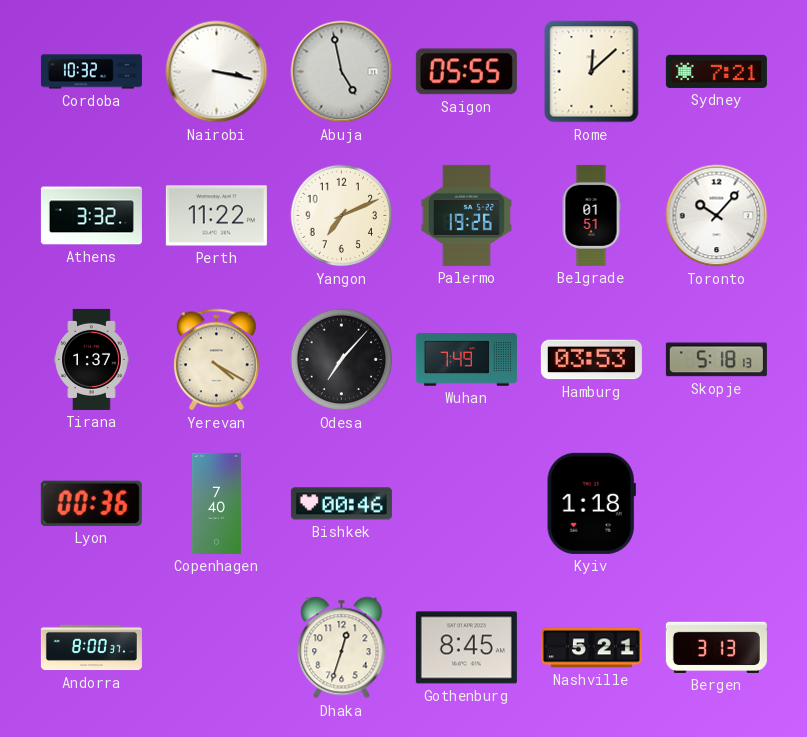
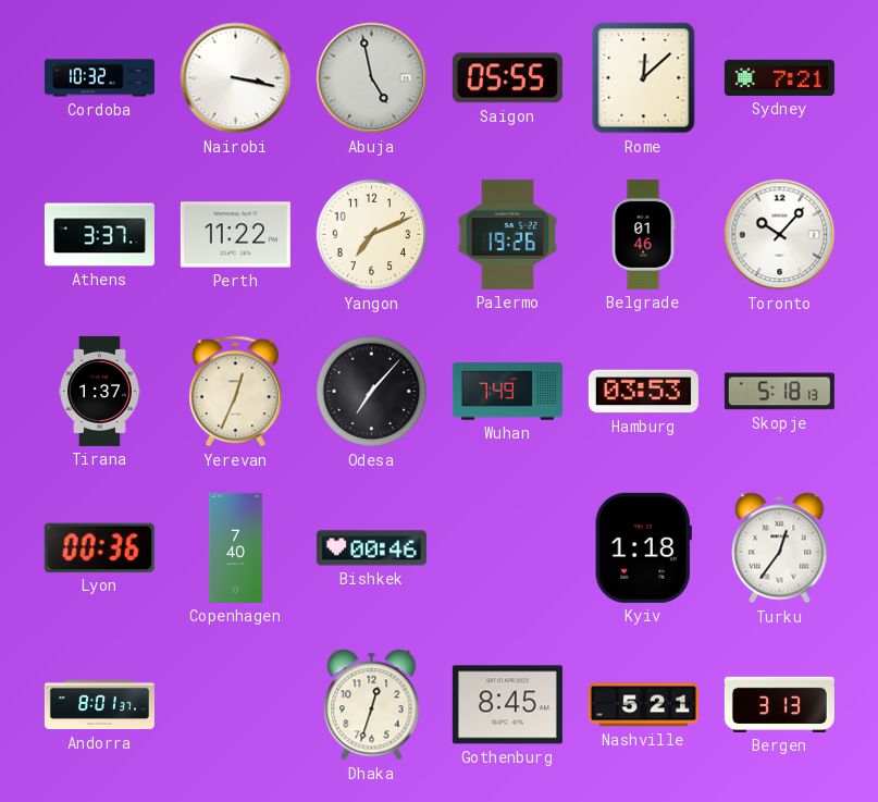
Athens: 3:32 -> 3:37 (99, 235)
Belgrade: 01:51 -> 01:46 (643, 234)
Yerevan: 4:20 -> 12:34 (236, 392)
Turku: none -> 12:36 (780, 548)
Andorra: 8:00 -> 8:01 (99, 705)
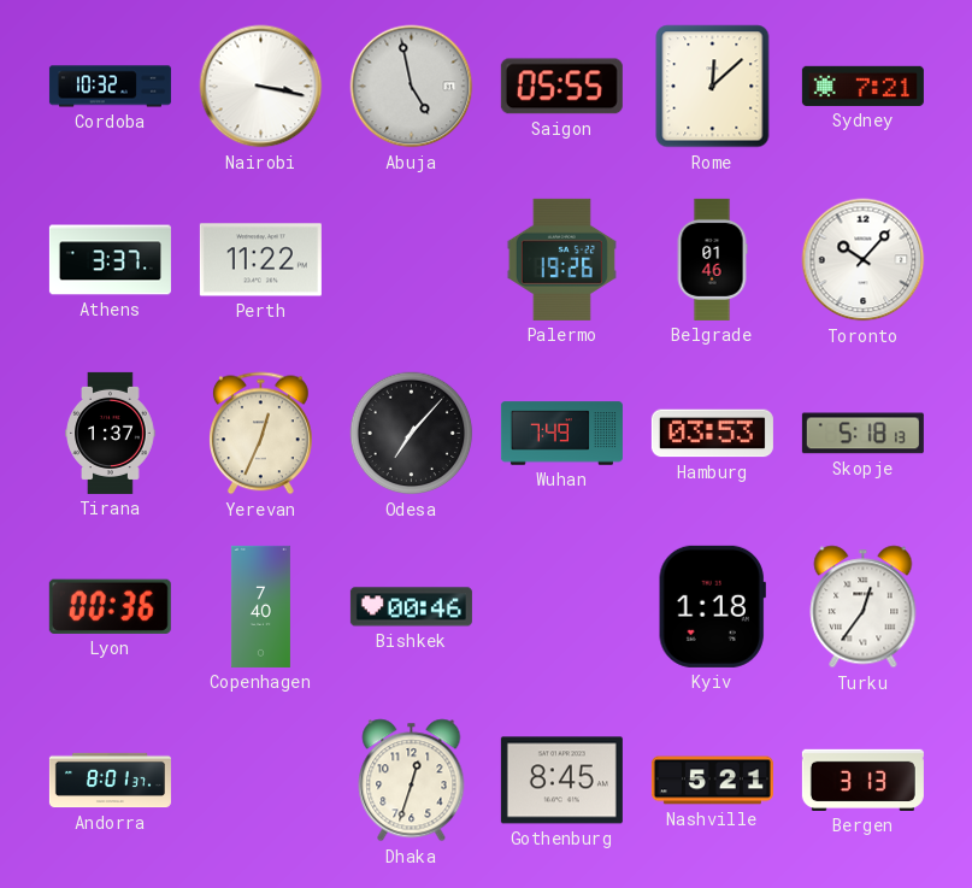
Yangon: 7:11 -> none (372, 235)
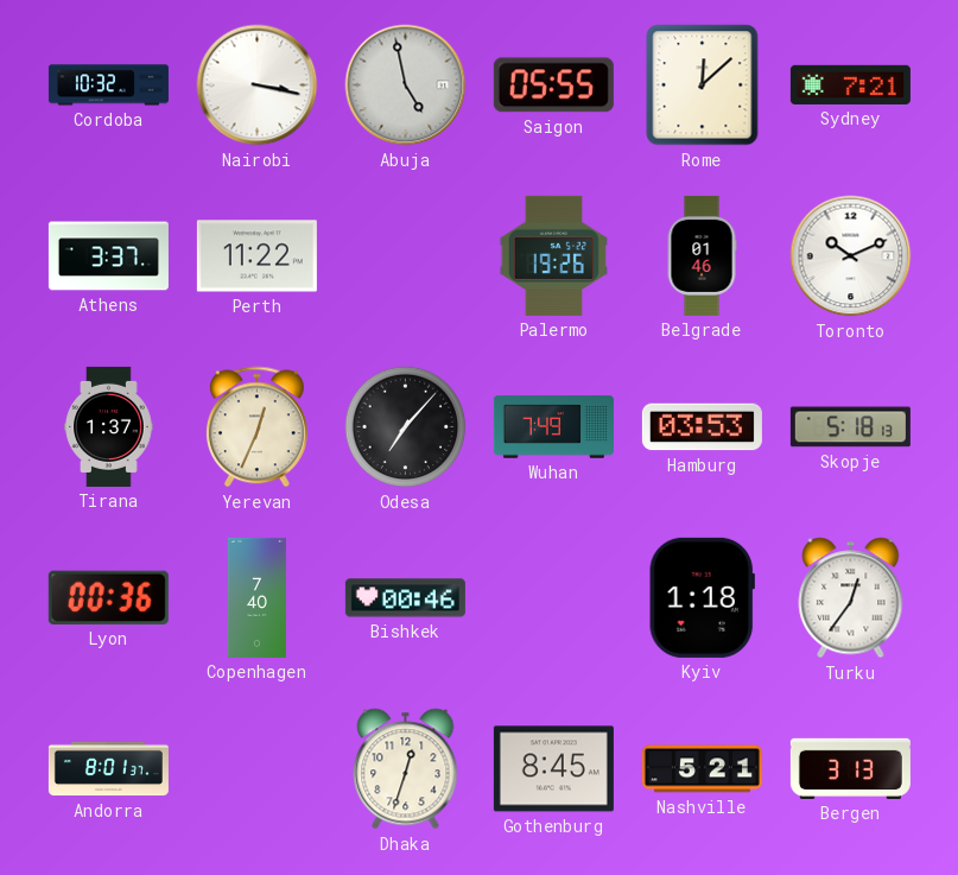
Toronto: 10:07 -> 10:11 (851, 256)
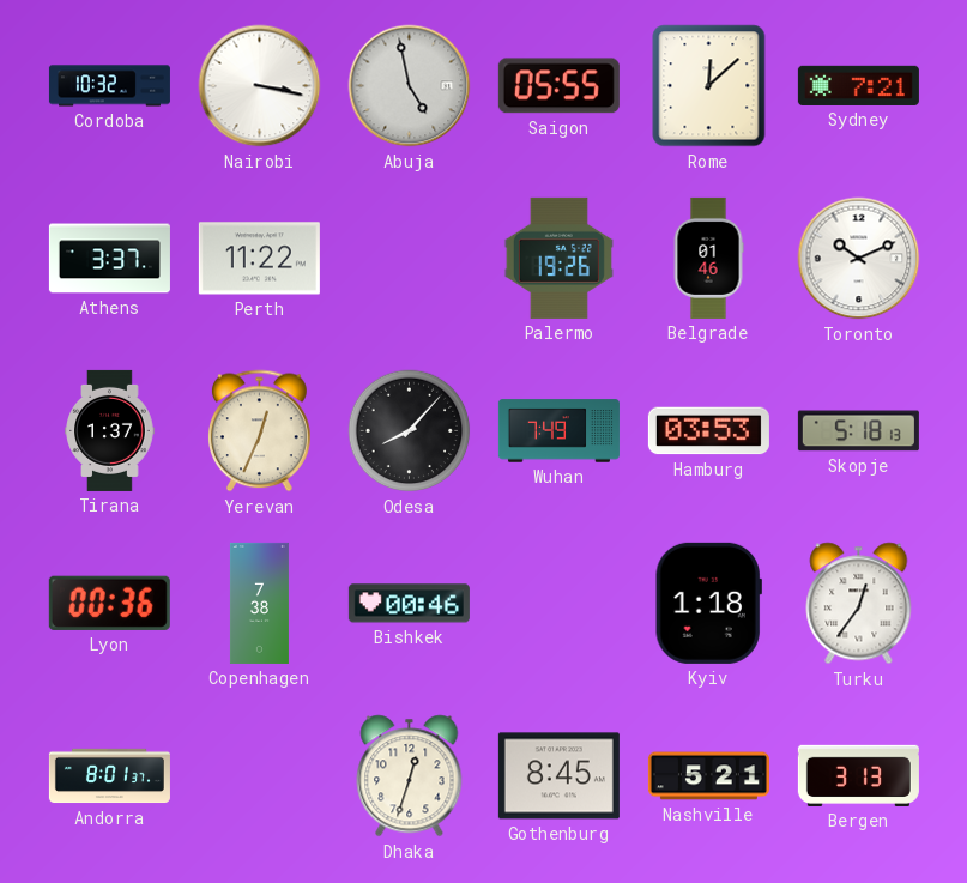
Odesa: 7:07 -> 8:07 (410, 431)
Copenhagen: 7:40 -> 7:38 (259, 603)
